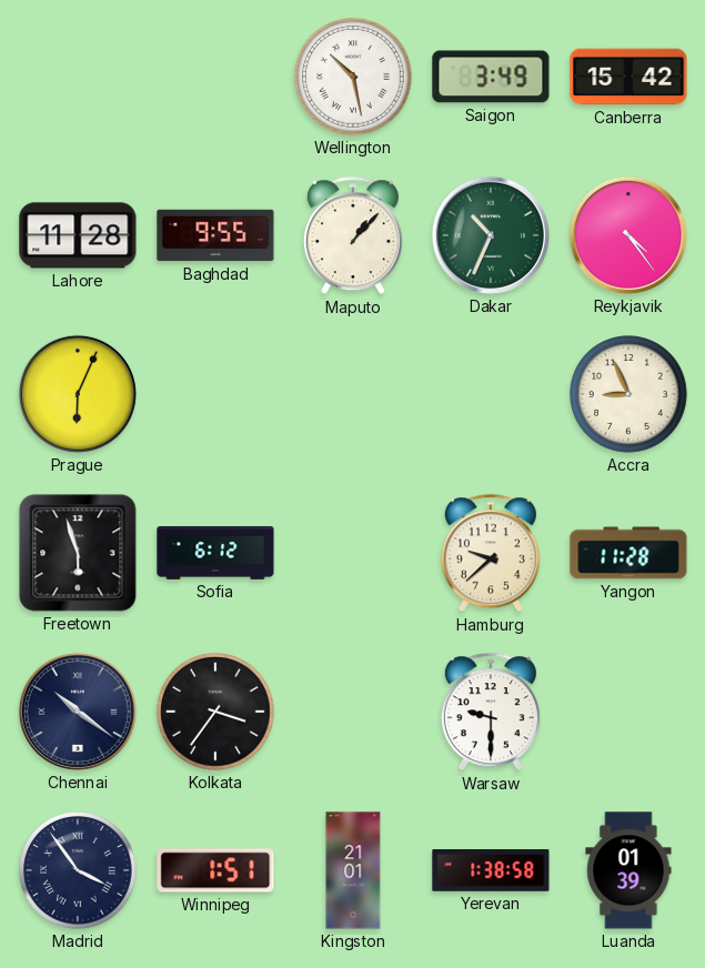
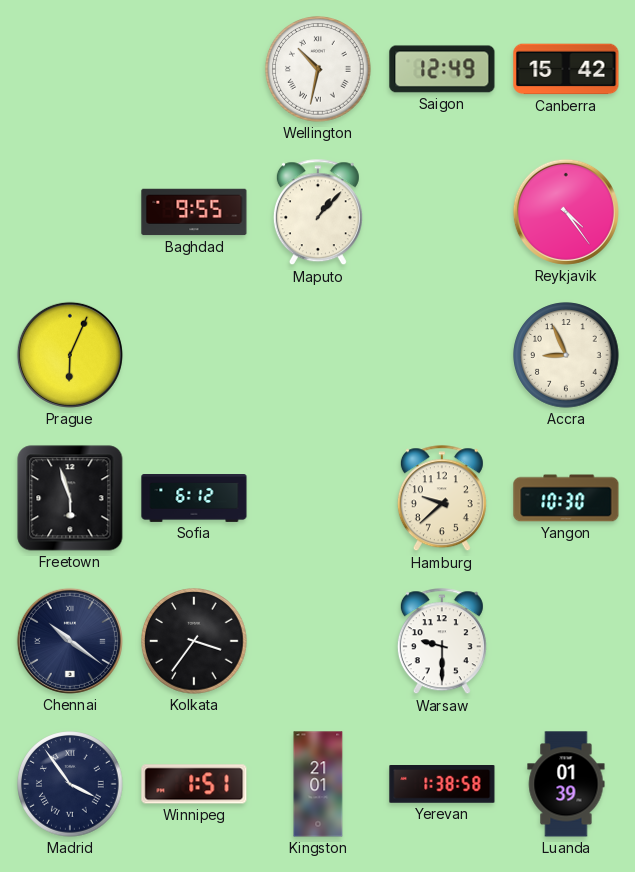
Wellington: 10:28 -> 10:32 (318, 69)
Saigon: 3:49 -> 12:49 (442, 69)
Lahore: 11:28 -> none (78, 235)
Dakar: 10:34 -> none (491, 235)
Yangon: 11:28 -> 10:30 (566, 498)
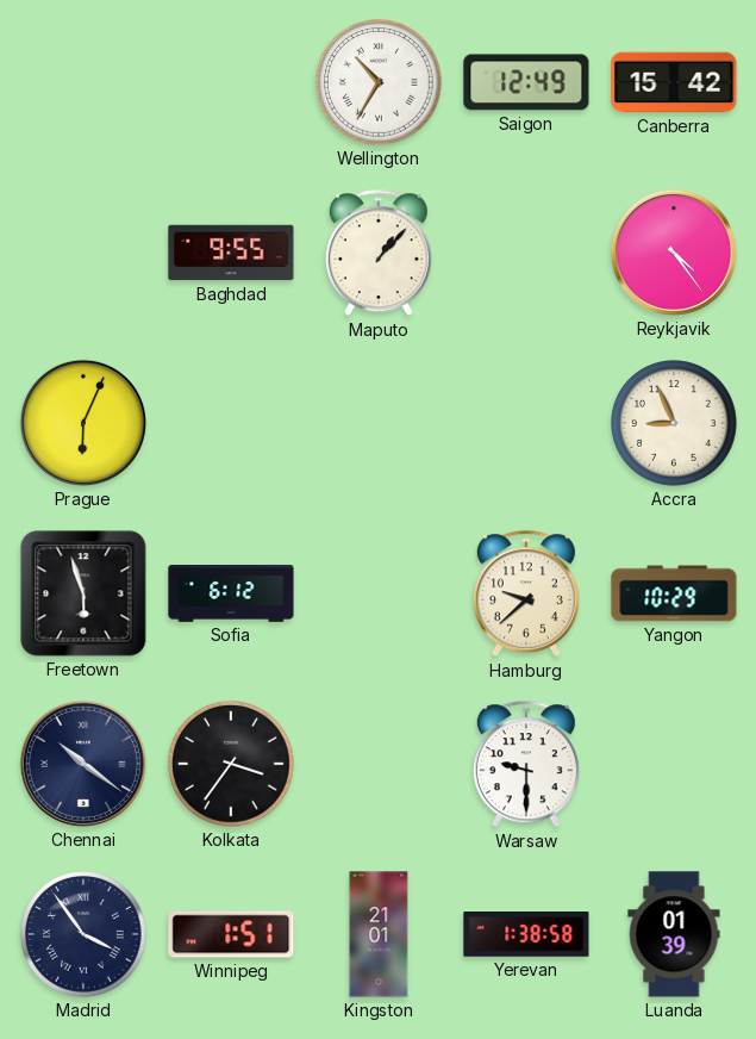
Wellington: 10:32 -> 10:35 (379, 82)
Yangon: 10:30 -> 10:29 (674, 593)
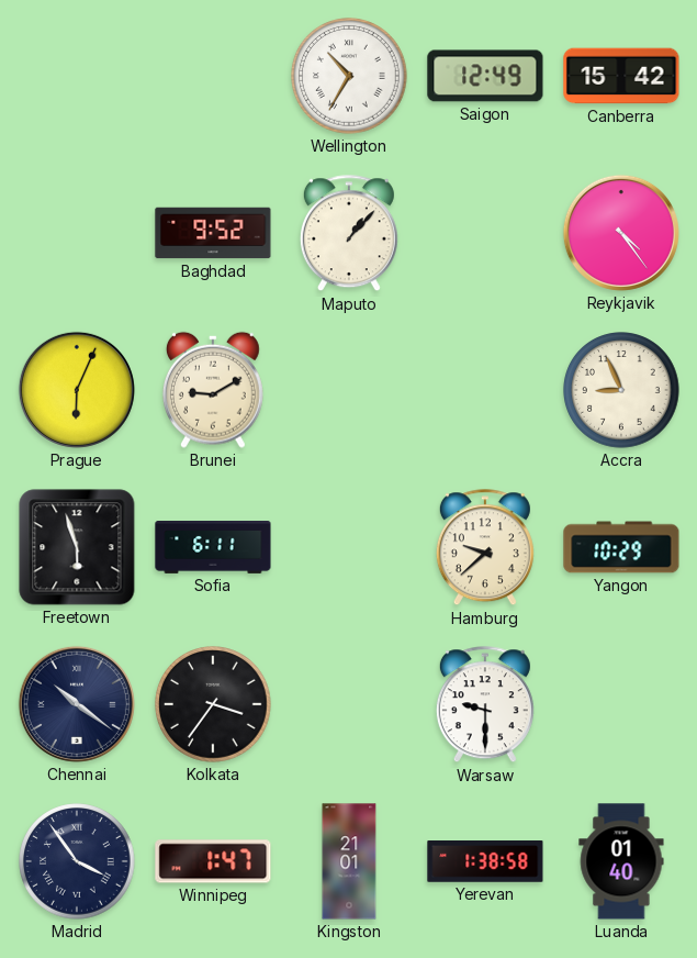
Baghdad: 9:55 -> 9:52 (213, 233)
Brunei: none -> 9:10 (213, 390)
Sofia: 6:12 -> 6:11 (213, 548)
Winnipeg: 1:51 -> 1:47 (213, 861)
Luanda: 01:39 -> 01:40 (621, 861)
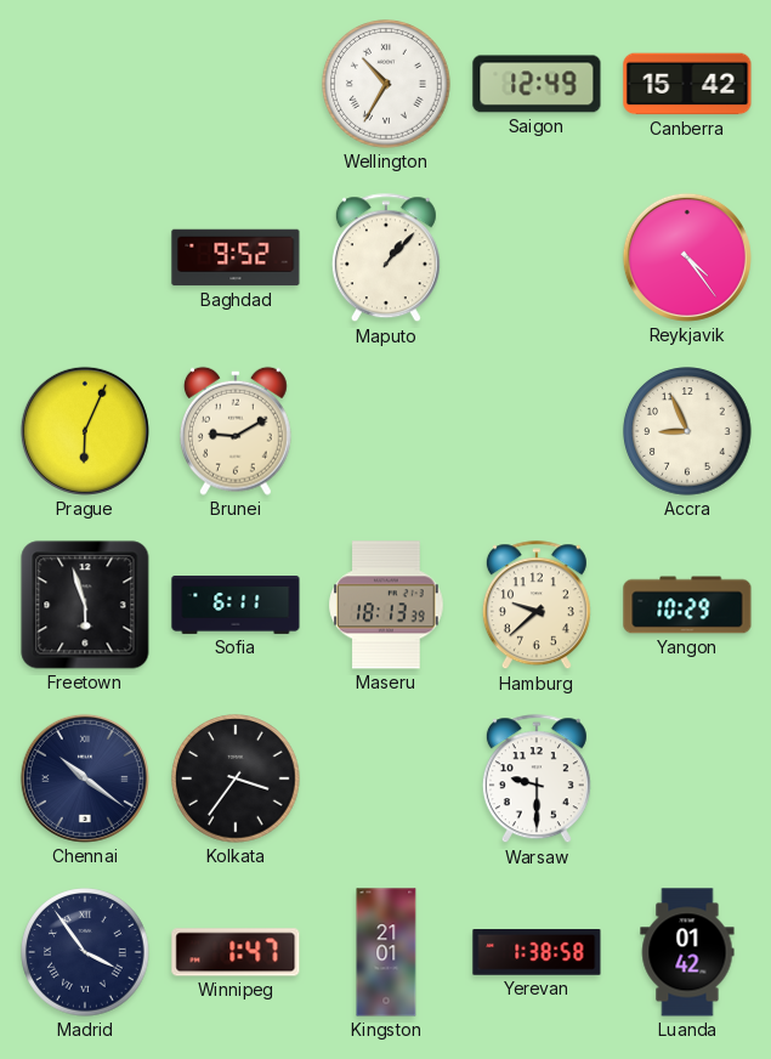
Maseru: none -> 18:13 (386, 605)
Luanda: 01:40 -> 01:42 (687, 952)
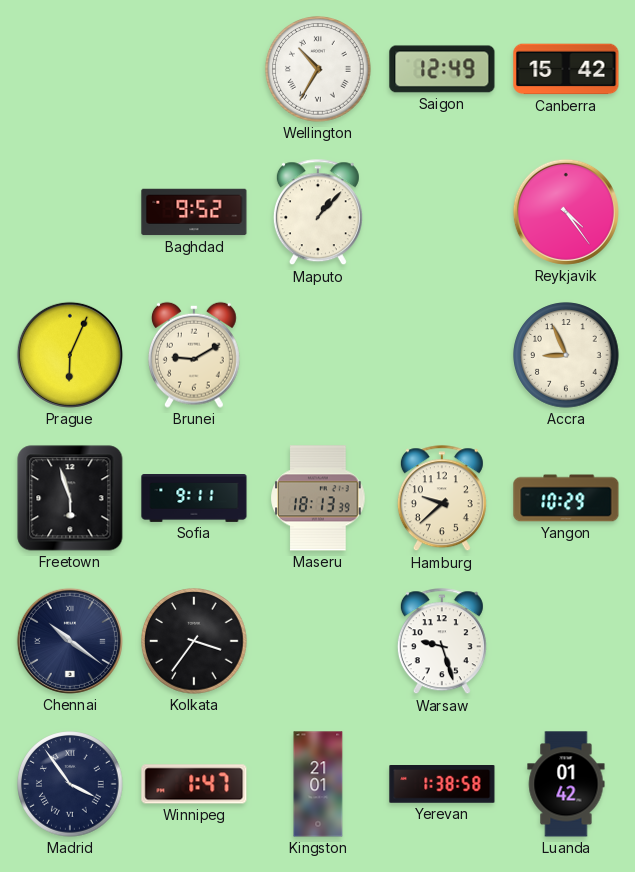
Sofia: 6:11 -> 9:11 (194, 499)
Warsaw: 9:30 -> 9:27 (442, 642)
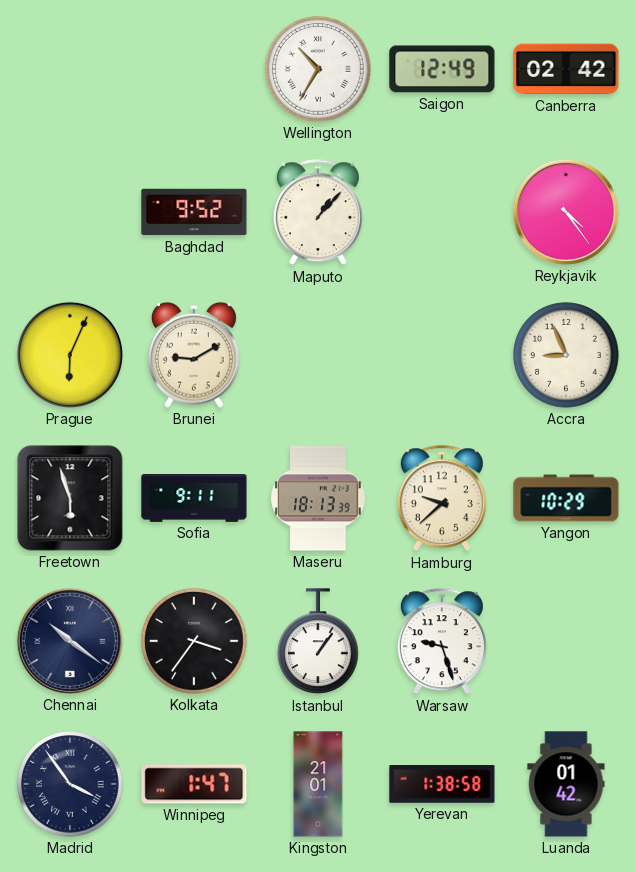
Canberra: 15:42 -> 02:42 (566, 69)
Istanbul: none -> 1:06 (319, 642)
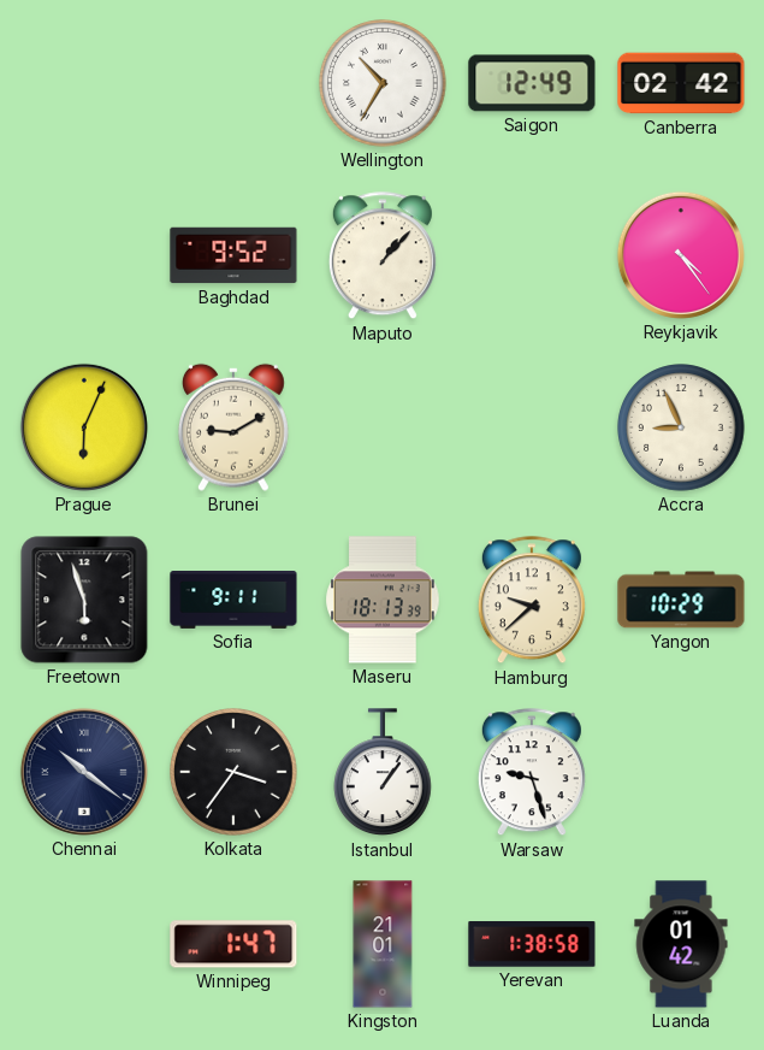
Madrid: 3:54 -> none (70, 784)
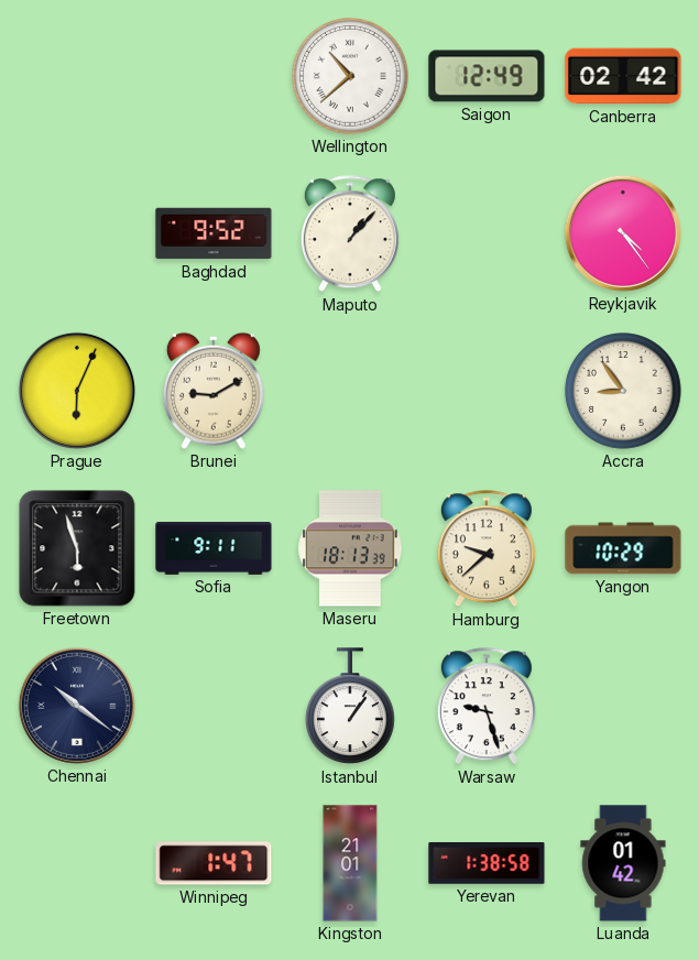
Wellington: 10:35 -> 10:38 (350, 76)
Accra: 8:56 -> 8:54 (623, 391)
Kolkata: 3:36 -> none (233, 772)
